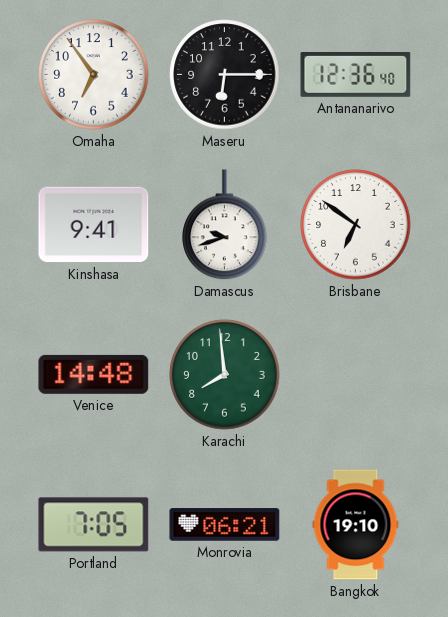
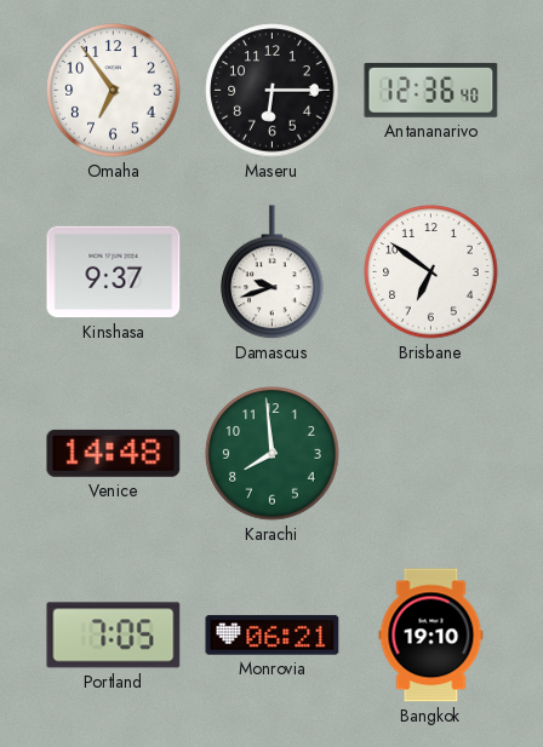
Kinshasa: 9:41 -> 9:37 (114, 272)
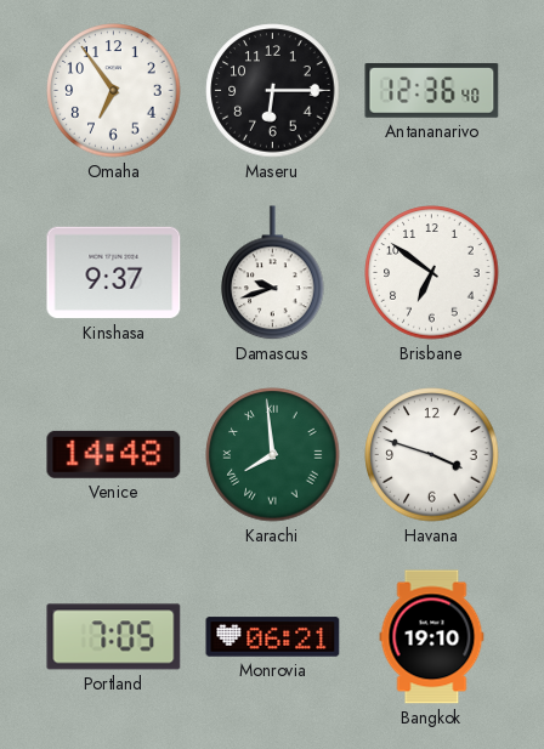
Karachi numerals: Arabic -> Roman (273, 455)
Havana: none -> 3:48 (432, 455)
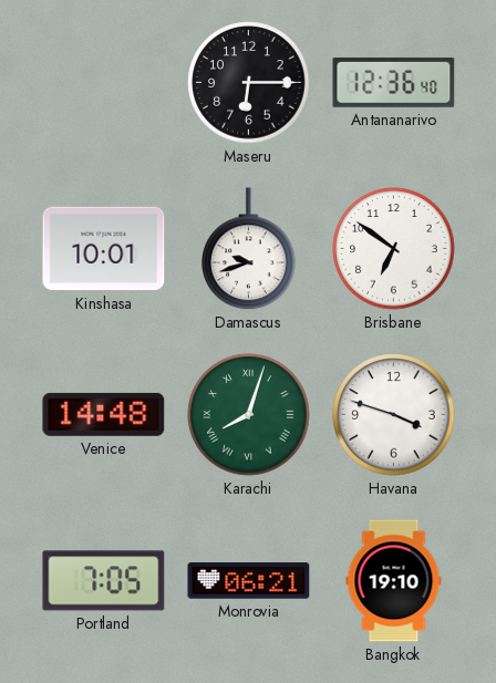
Omaha: 6:54 -> none (114, 91)
Kinshasa: 9:37 -> 10:01 (104, 249)
Karachi: 7:59 -> 8:03 (249, 415)
